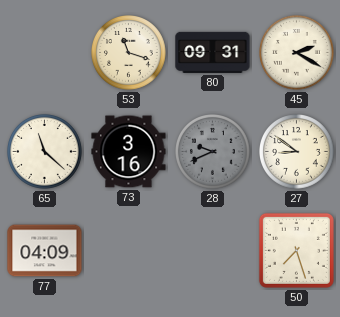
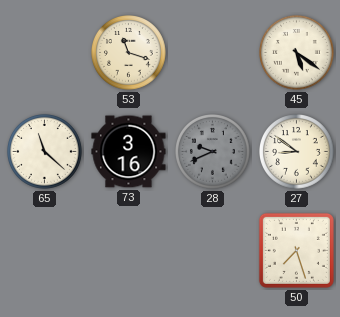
80: 09:31 -> none (213, 52)
45: 2:20 -> 5:21 (297, 53)
77: 04:09 -> none (45, 251)
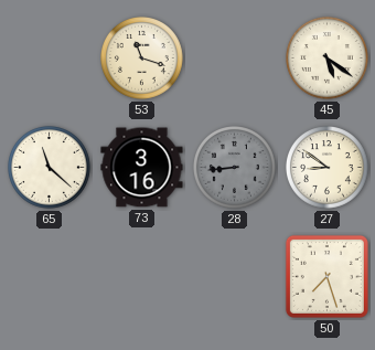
28: 9:41 -> 8:44 (235, 168)
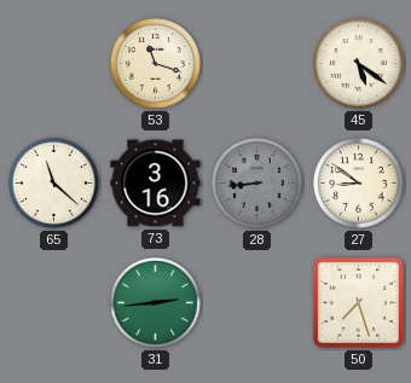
31: none -> 2:44 (156, 303)
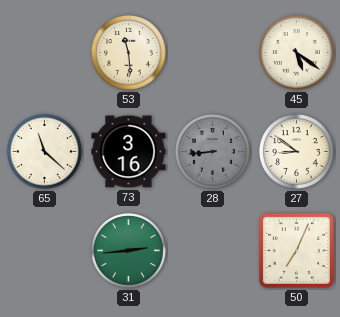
53: 11:18 -> 11:29 (129, 53)
50: 7:27 -> 7:04 (296, 250)
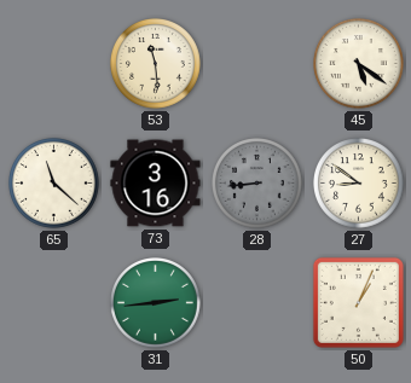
50: 7:04 -> 1:04 (358, 302)
